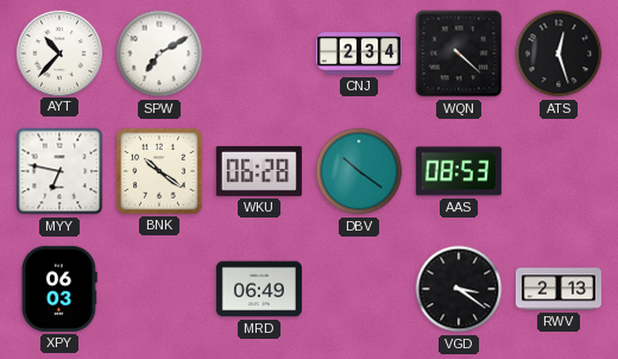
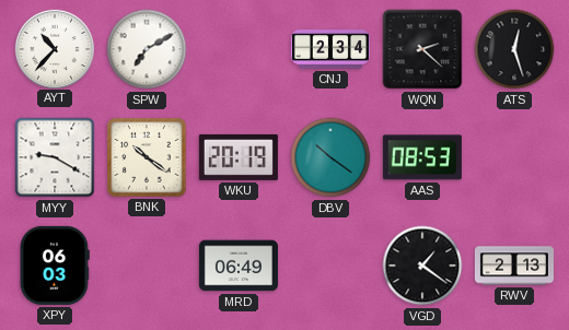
WQN: 4:22 -> 2:22 (422, 49)
MYY: 6:47 -> 9:20 (55, 157)
WKU: 06:28 -> 20:19 (239, 157)
VGD: 3:21 -> 1:21 (422, 266)
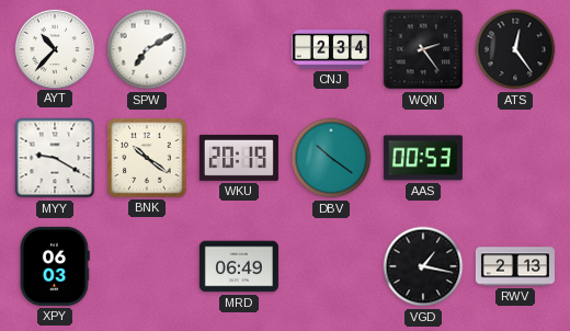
WQN: 2:22 -> 2:24 (423, 49)
ATS: 12:27 -> 12:24 (515, 49)
AAS: 08:53 -> 00:53 (423, 158)
VGD: 1:21 -> 1:17 (423, 266)
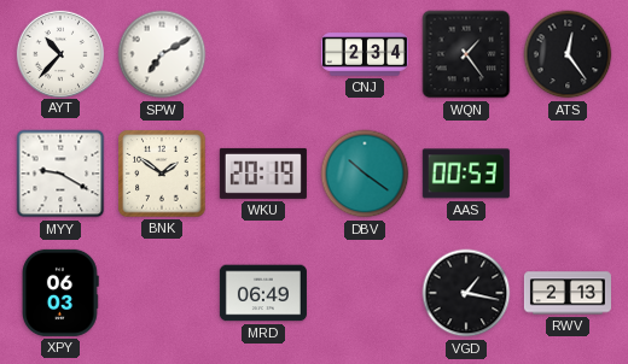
WQN: 2:24 -> 1:24 (466, 54)
BNK: 10:21 -> 1:51 (162, 174)
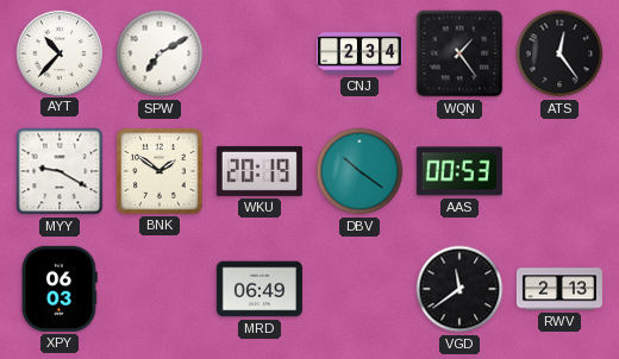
VGD: 1:17 -> 11:39 (459, 289)
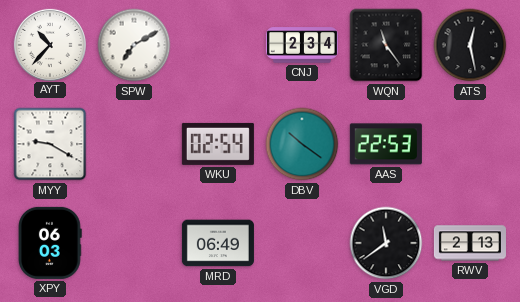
WQN: 1:24 -> 11:24 (386, 45)
ATS: 12:24 -> 12:28 (470, 45)
BNK: 1:51 -> none (160, 171)
WKU: 20:19 -> 02:54 (218, 144)
AAS: 00:53 -> 22:53 (386, 144)
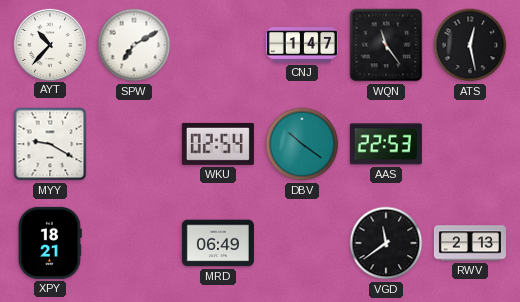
CNJ: 2:34 -> 1:47 (302, 45)
XPY: 06:03 -> 18:21 (51, 243)
